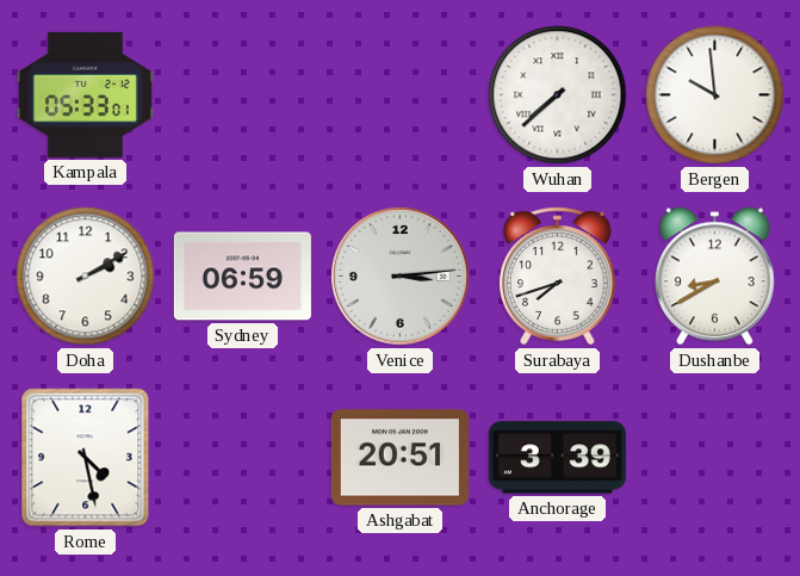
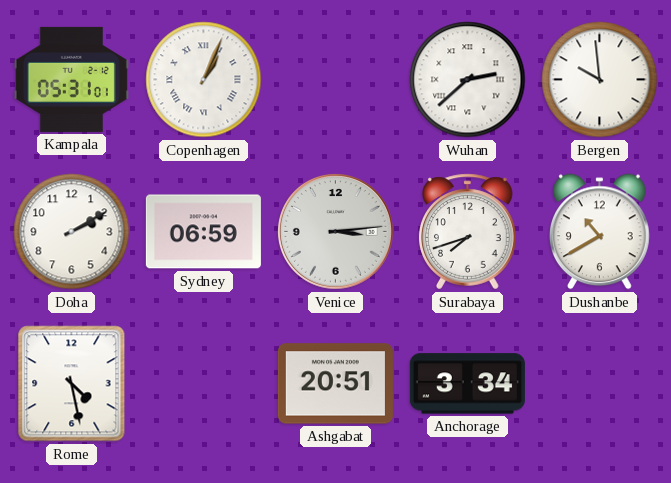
Kampala: 05:33 -> 05:31 (71, 79)
Copenhagen: none -> 1:04 (204, 80)
Wuhan: 7:38 -> 2:38 (468, 80)
Dushanbe: 8:40 -> 10:40 (599, 232)
Anchorage: 3:39 -> 3:34 (467, 384)
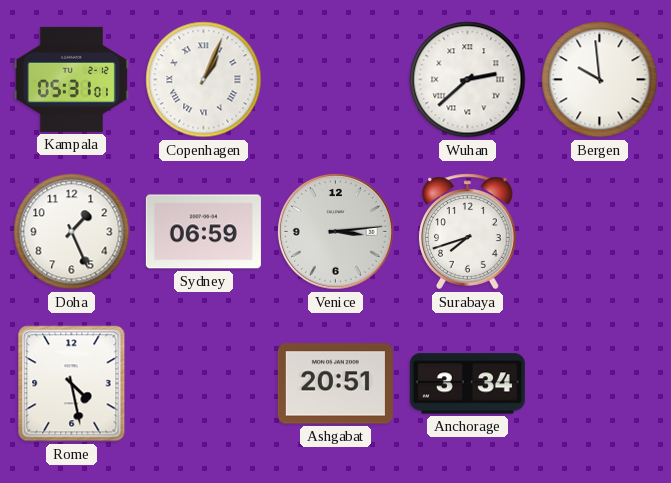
Doha: 2:10 -> 1:26 (72, 232)
Dushanbe: 10:40 -> none (599, 232)
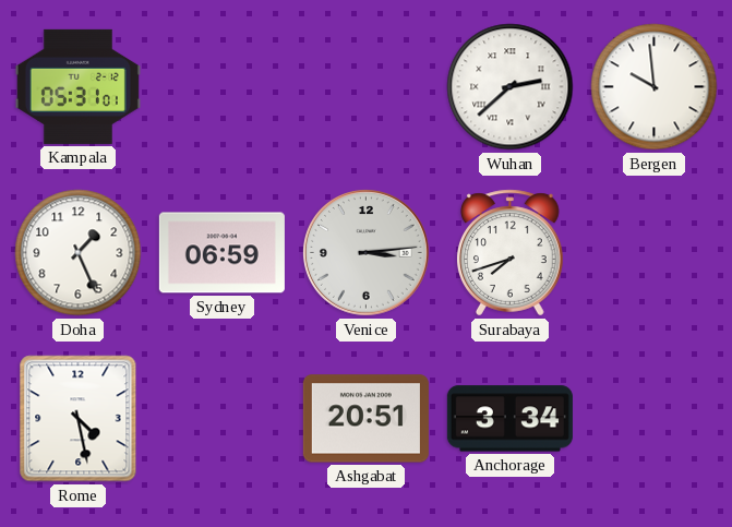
Copenhagen: 1:04 -> none (204, 80)
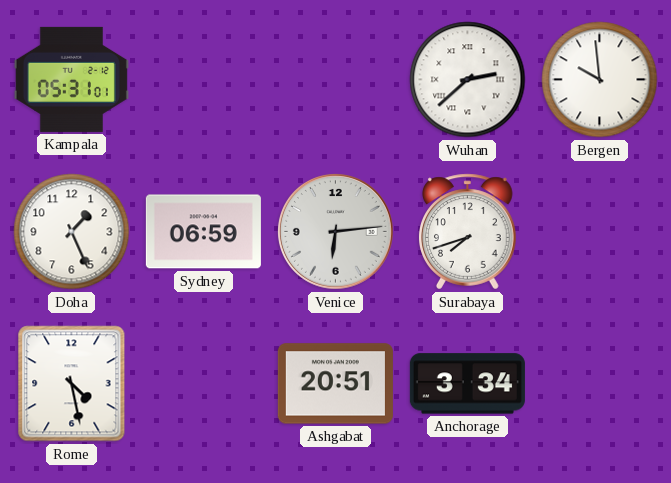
Venice: 3:14 -> 6:14 (335, 231)
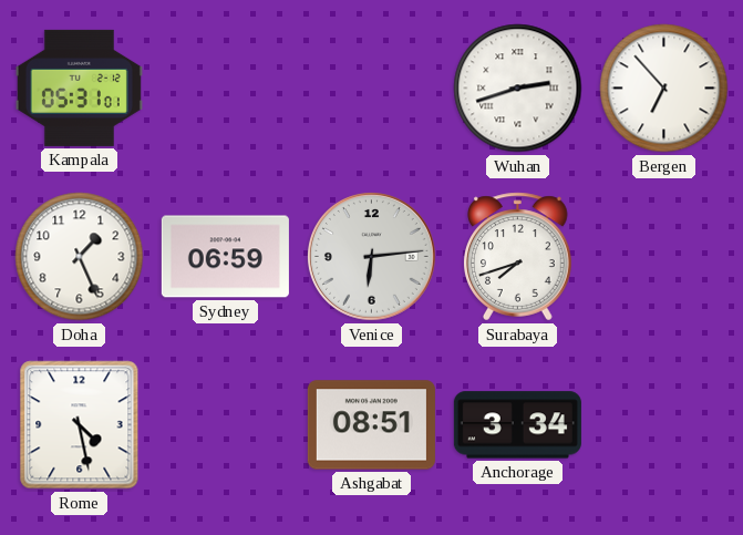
Wuhan: 2:38 -> 2:42 (518, 89)
Bergen: 9:59 -> 6:53 (664, 89)
Ashgabat: 20:51 -> 08:51 (371, 425)
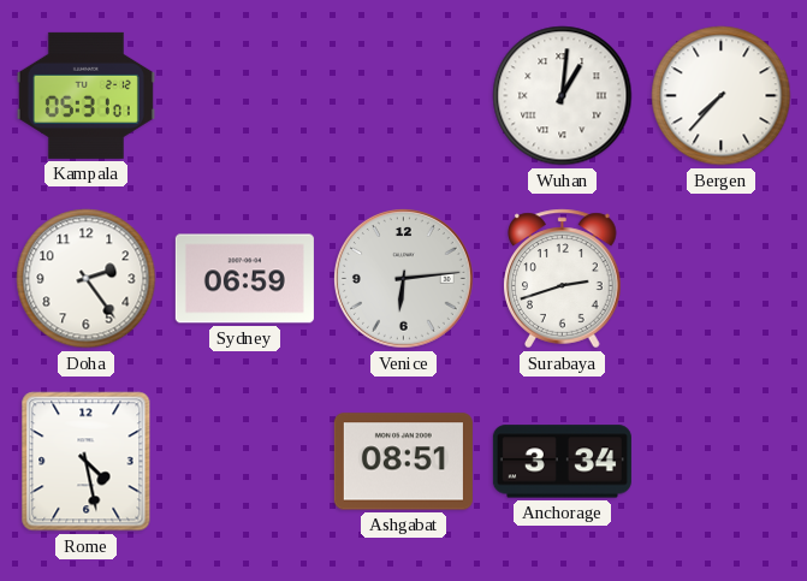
Wuhan: 2:42 -> 1:01 (563, 96)
Bergen: 6:53 -> 7:37 (722, 96)
Doha: 1:26 -> 2:24 (87, 279)
Surabaya: 7:42 -> 2:42 (563, 279)
